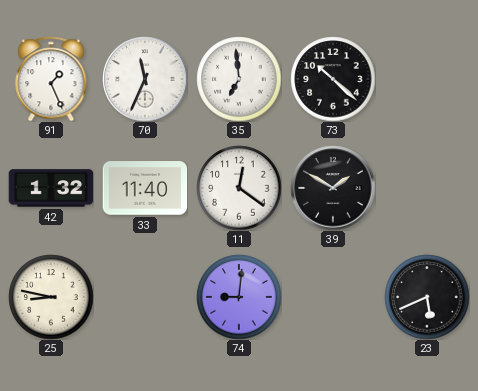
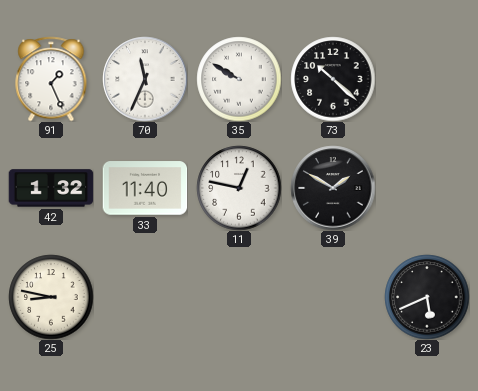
35: 6:59 -> 9:50 (239, 79)
11: 12:21 -> 12:47 (239, 188)
74: 9:01 -> none (239, 297)
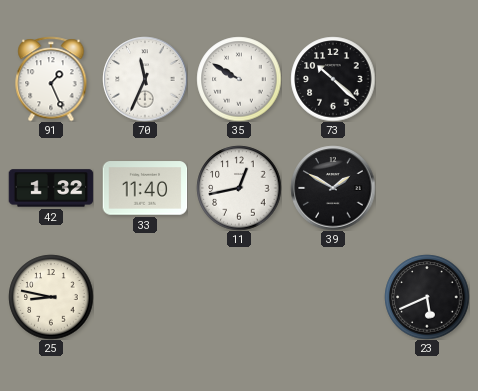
11: 12:47 -> 12:43 (239, 188)
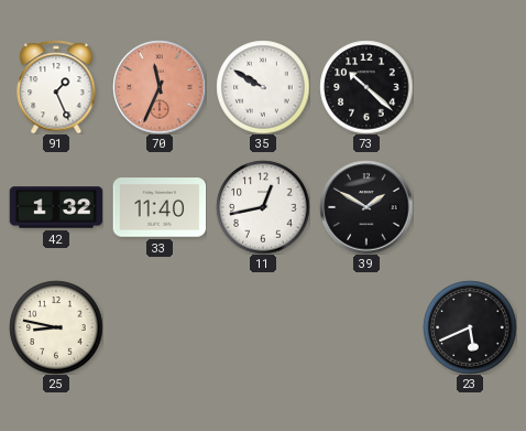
70 dial: white -> salmon (160, 87)
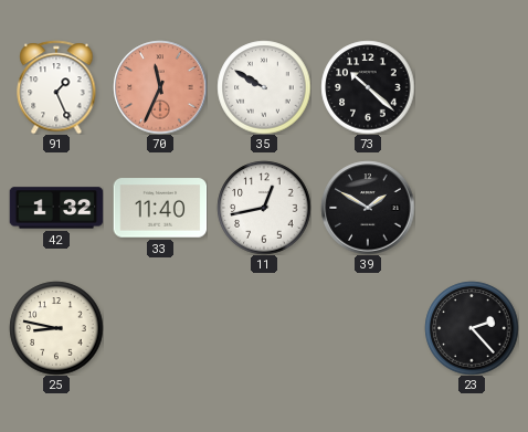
23: 5:41 -> 2:23 (472, 328)
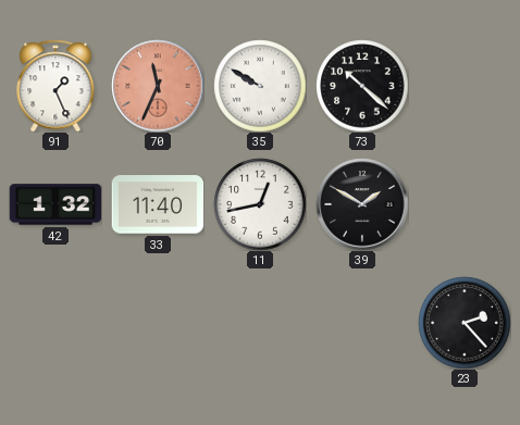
25: 8:47 -> none (56, 328)
